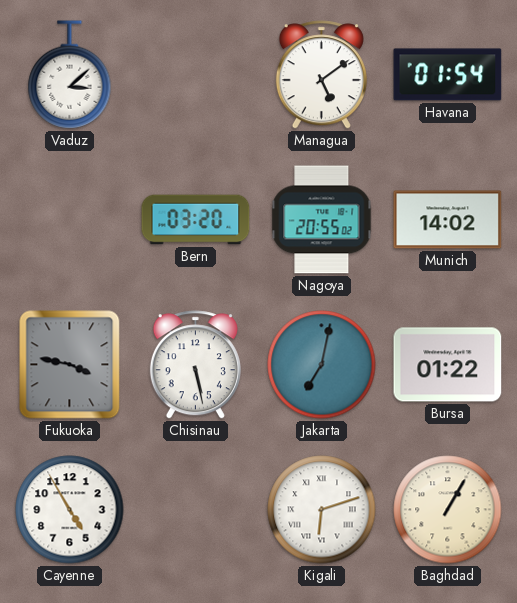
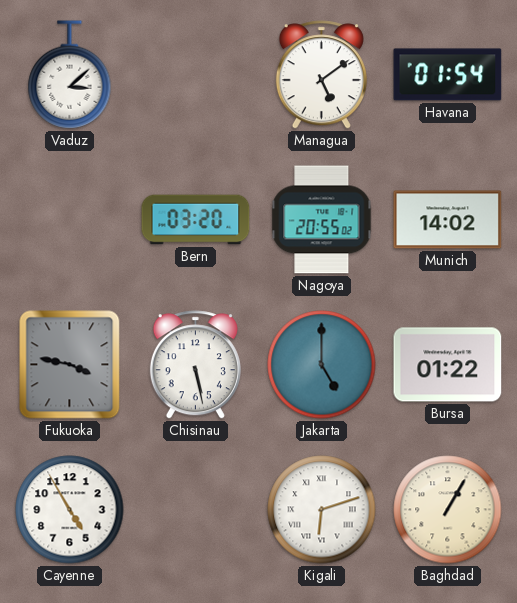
Jakarta: 7:02 -> 5:00 (322, 365)
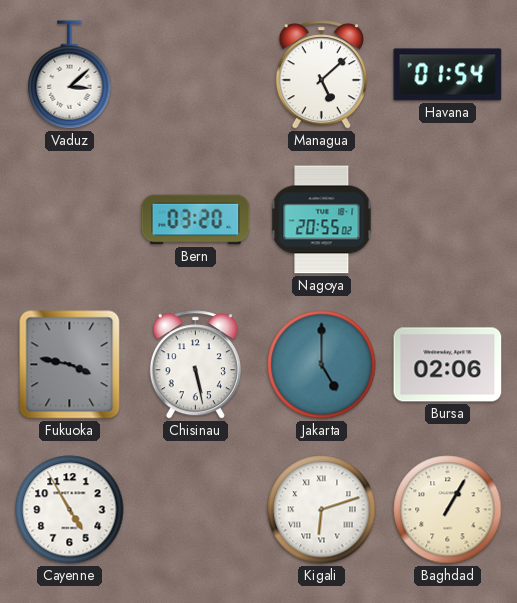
Managua: 5:09 -> 5:08 (321, 75)
Munich: 14:02 -> none (448, 220)
Bursa: 01:22 -> 02:06 (448, 365)
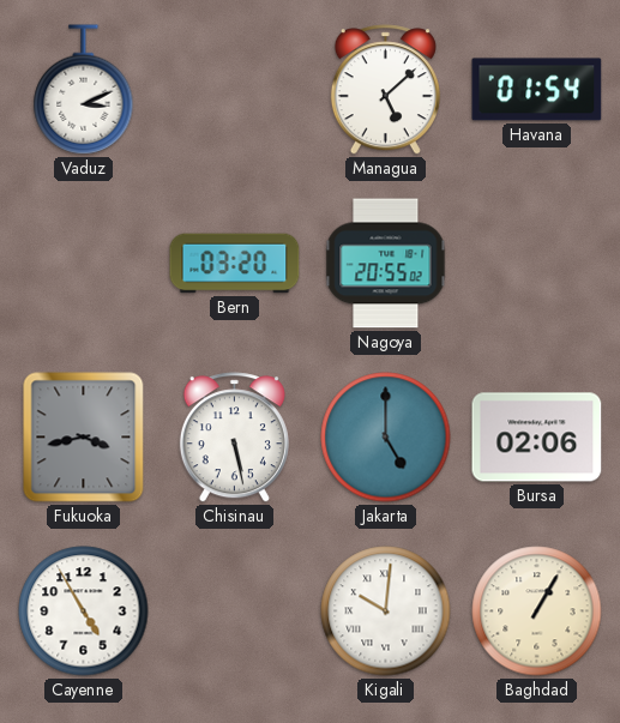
Vaduz: 3:08 -> 3:11 (84, 90)
Fukuoka: 3:47 -> 3:43 (84, 438)
Kigali: 6:12 -> 10:01 (386, 611)
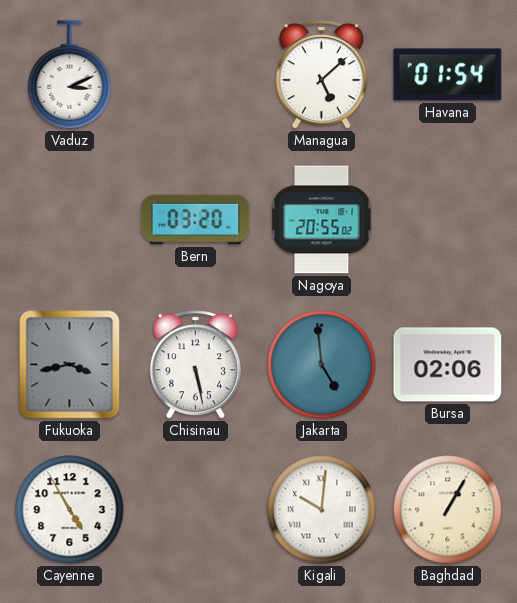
Jakarta: 5:00 -> 4:59 (322, 365)
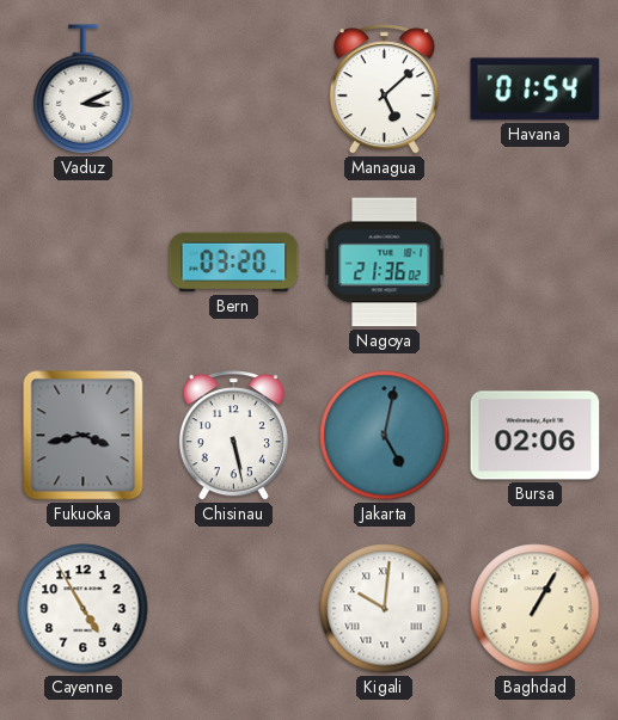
Nagoya: 20:55 -> 21:36 (385, 263)
Jakarta: 4:59 -> 5:02 (385, 436)
